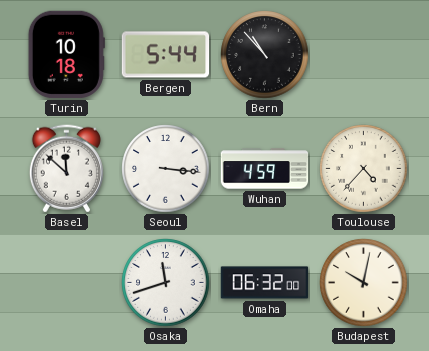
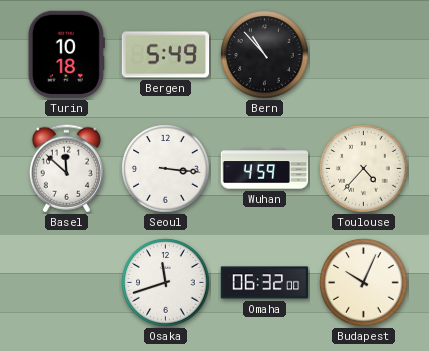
Bergen: 5:44 -> 5:49 (166, 55)
Budapest: 10:02 -> 10:04 (364, 283)
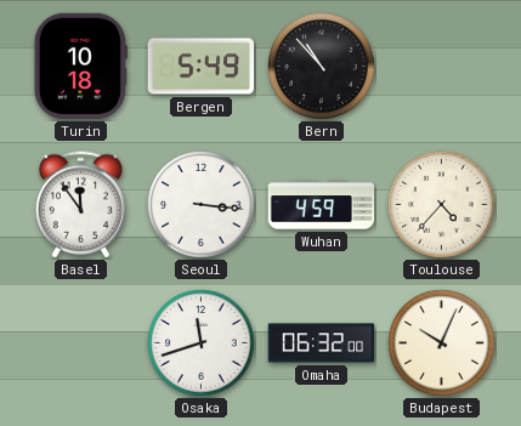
Basel: 11:52 -> 11:54 (80, 205)
